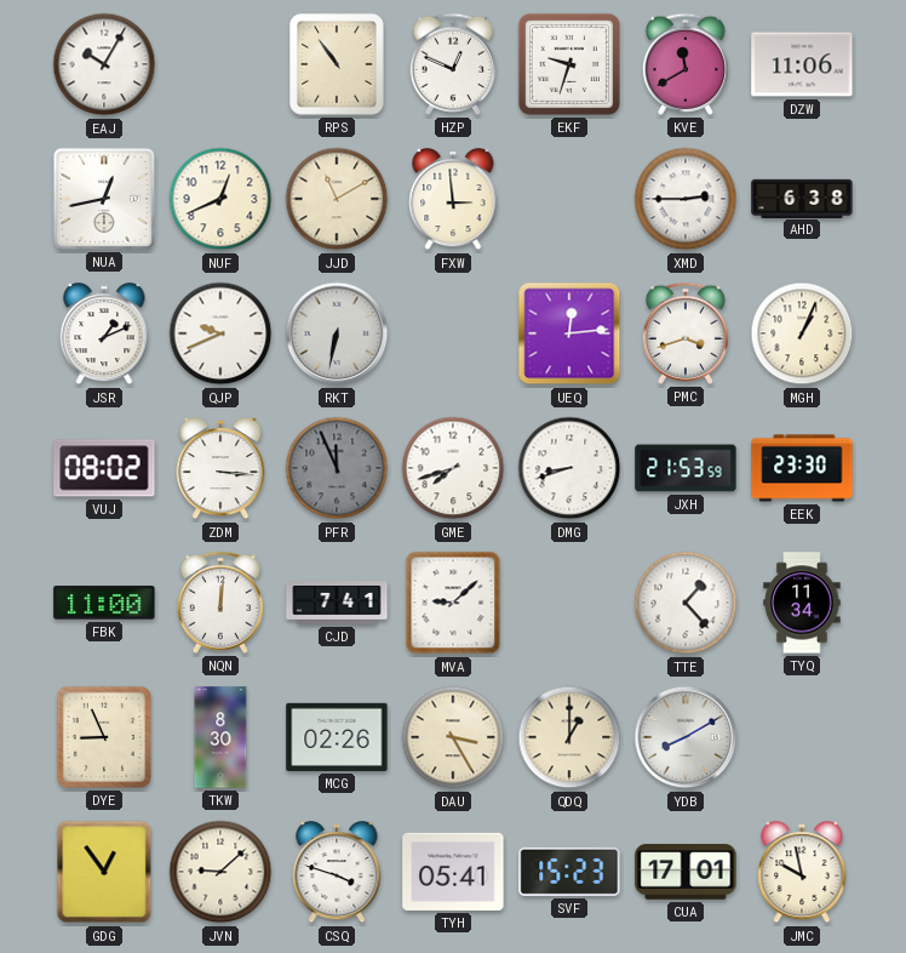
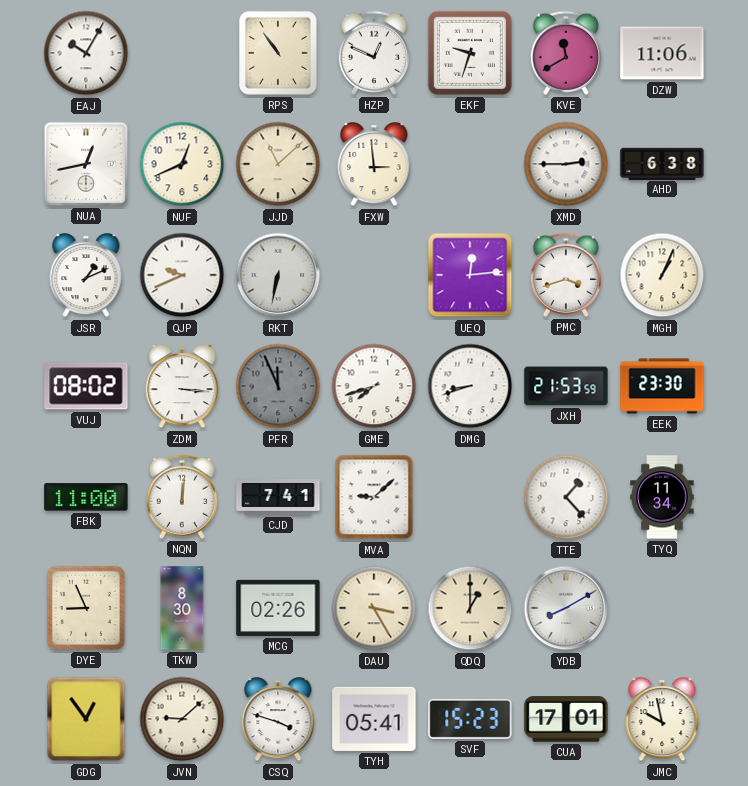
JJD: 11:10 -> 11:08 (278, 164)
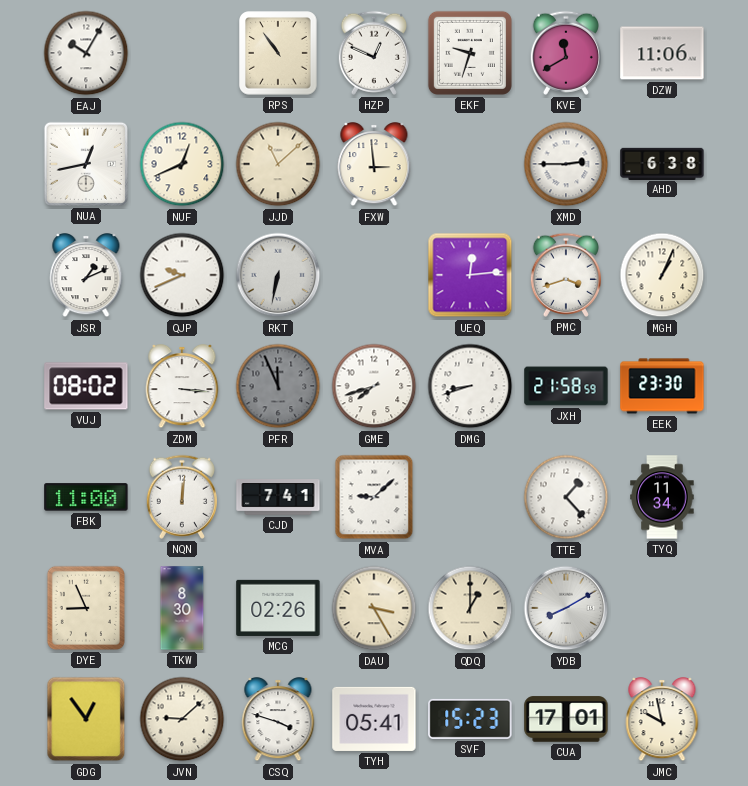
JXH: 21:53 -> 21:58 (566, 386)
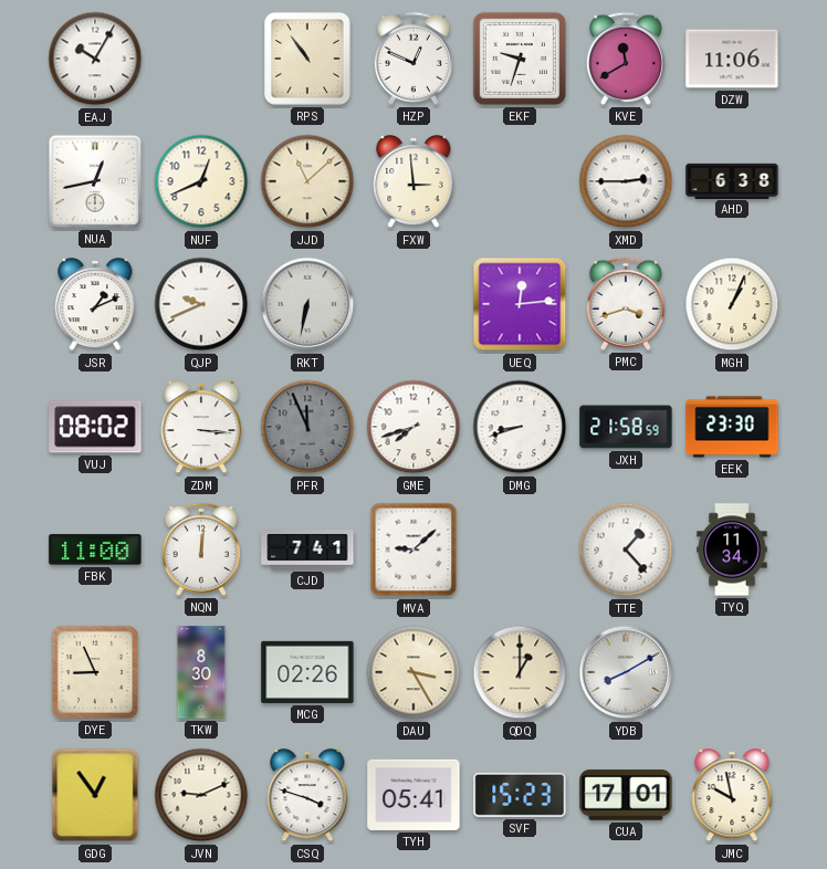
JVN: 9:08 -> 9:11 (201, 795)
